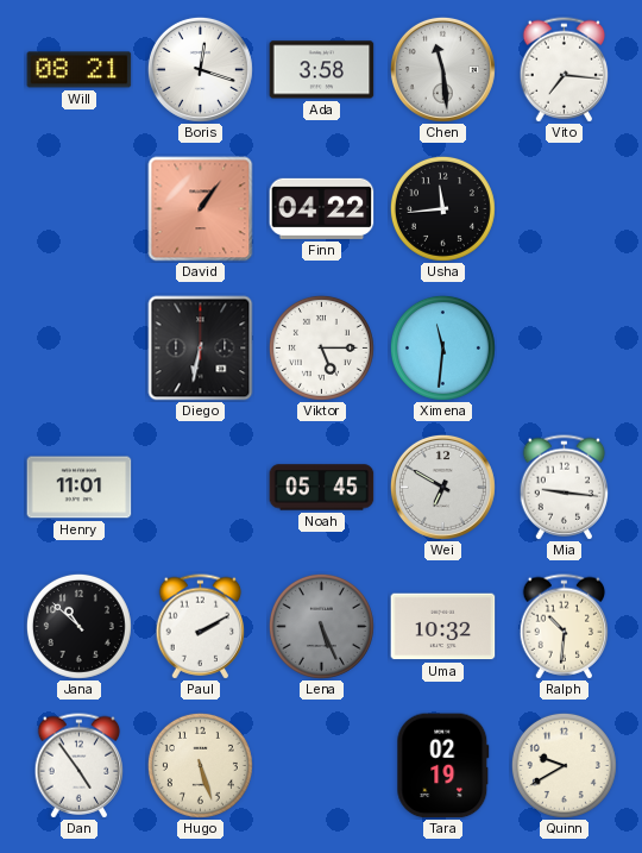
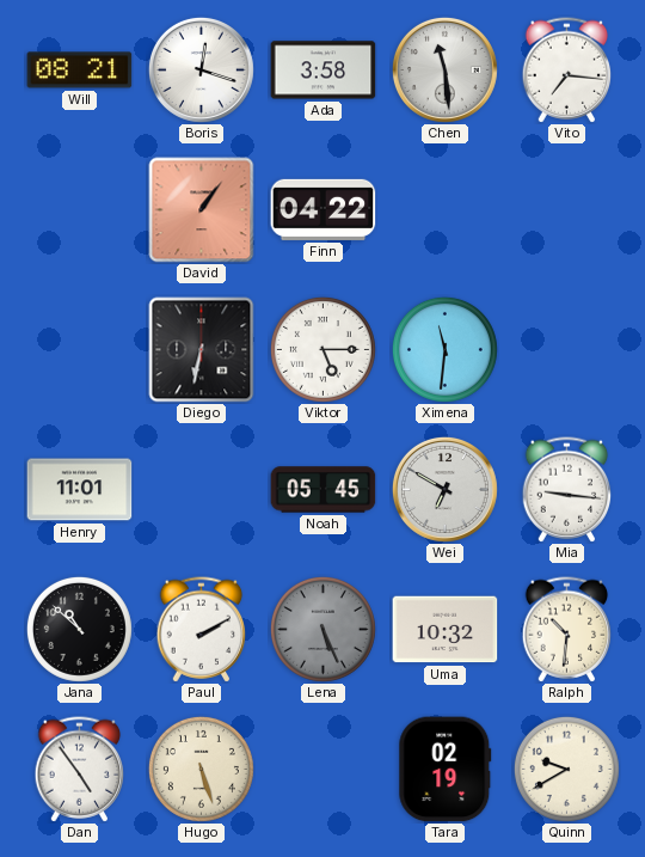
Usha: 11:44 -> none (442, 208)
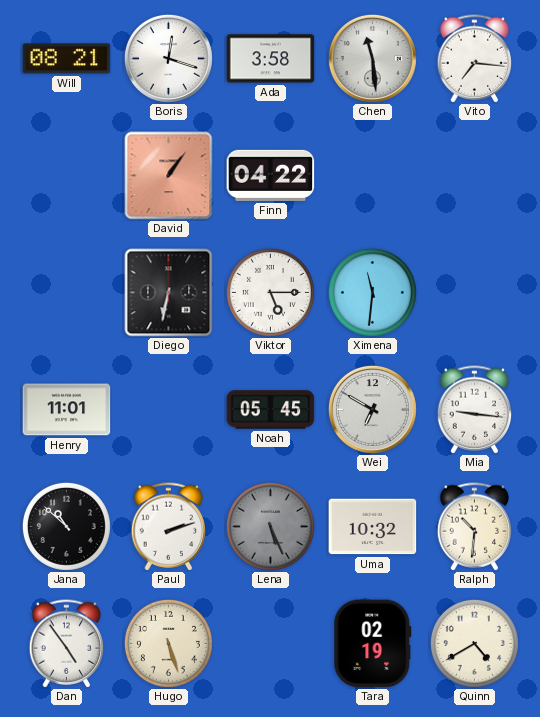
Paul: 2:10 -> 2:12 (169, 527)
Quinn: 9:40 -> 4:40 (474, 643)
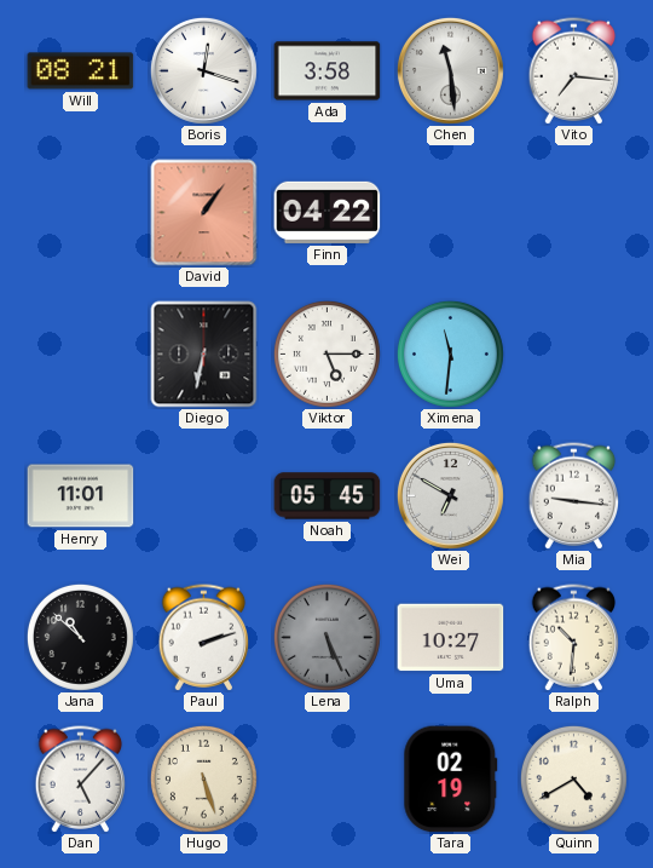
Uma: 10:32 -> 10:27 (451, 638)
Dan: 4:54 -> 5:07 (81, 780)
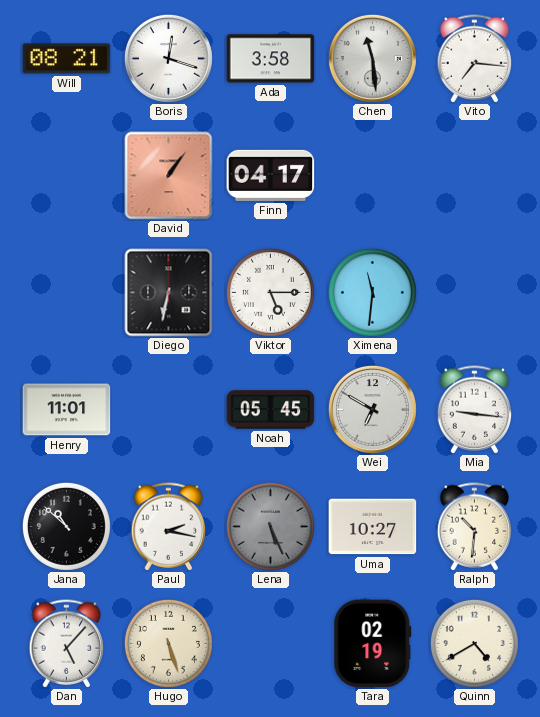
Finn: 04:22 -> 04:17 (271, 175)
Paul: 2:12 -> 2:17 (169, 527)
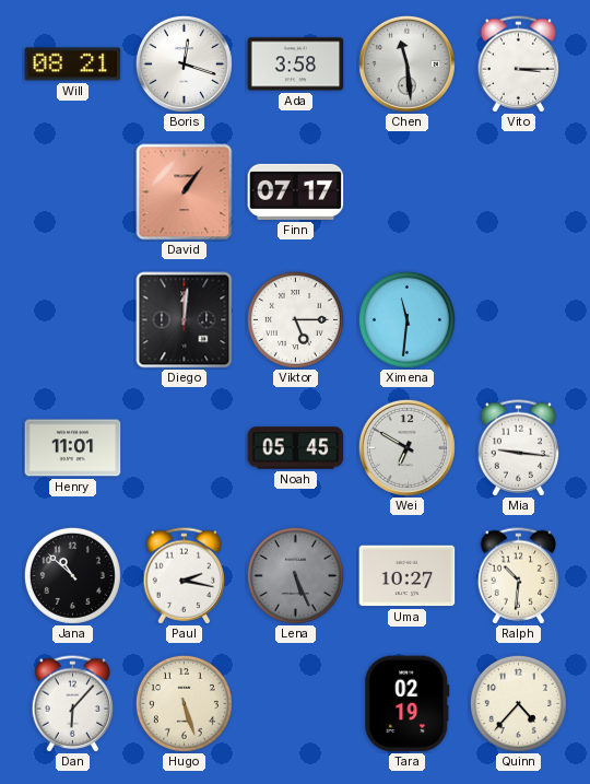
Vito: 7:16 -> 3:15 (519, 65)
Finn: 04:17 -> 07:17 (296, 191)
Diego: 6:32 -> 12:01 (185, 320)
Dan: 5:07 -> 6:07 (73, 704)
Quinn: 4:40 -> 4:37 (518, 703)
